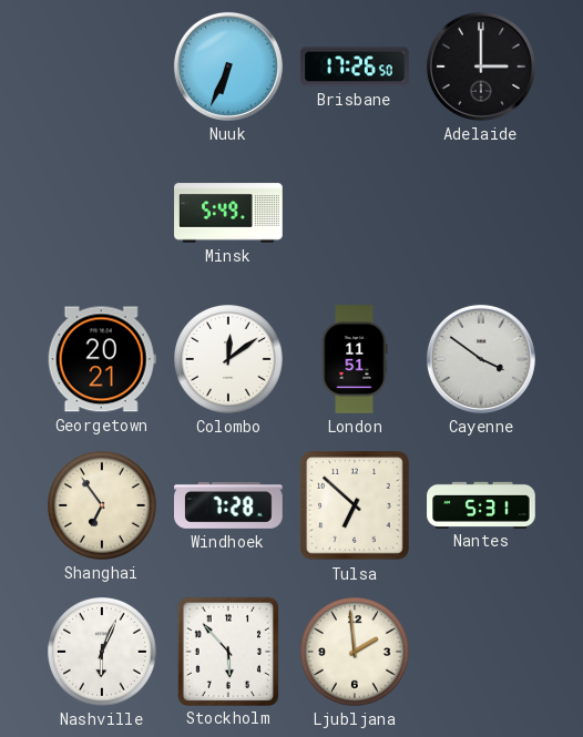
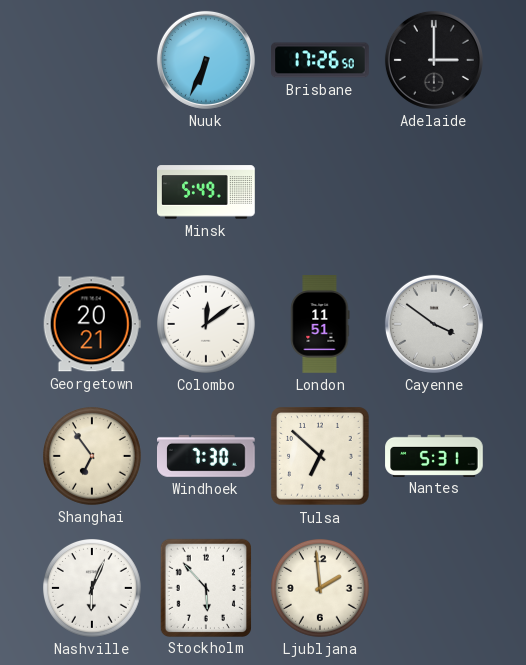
Windhoek: 7:28 -> 7:30 (206, 456)
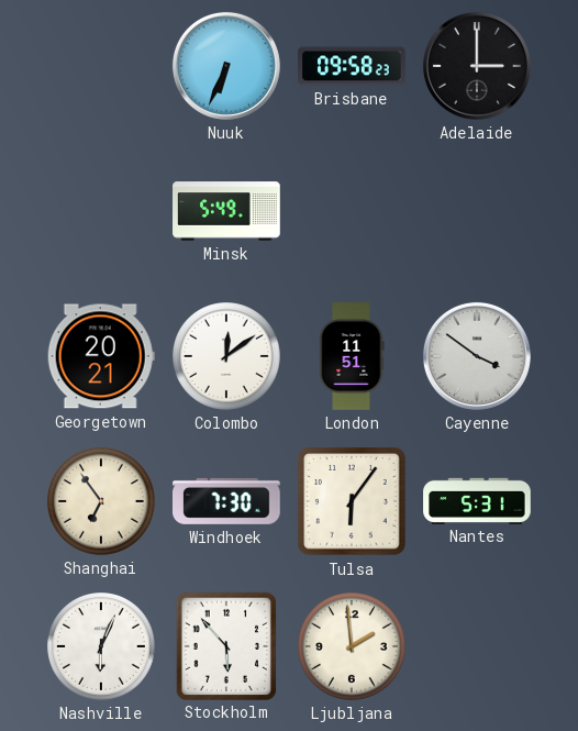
Brisbane: 17:26 -> 09:58 (352, 66)
Tulsa: 6:52 -> 6:06 (352, 501)
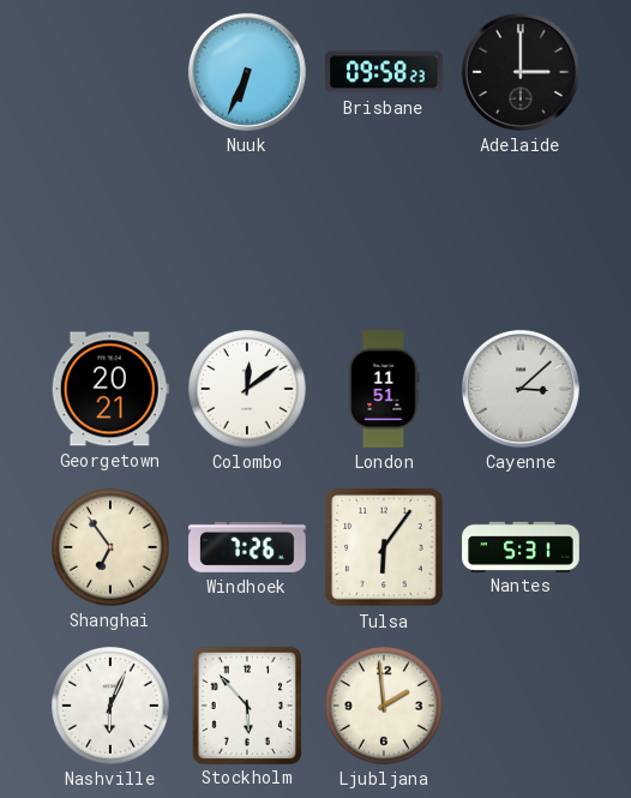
Minsk: 5:49 -> none (226, 211)
Cayenne: 3:51 -> 3:08 (521, 389)
Windhoek: 7:30 -> 7:26 (247, 547)
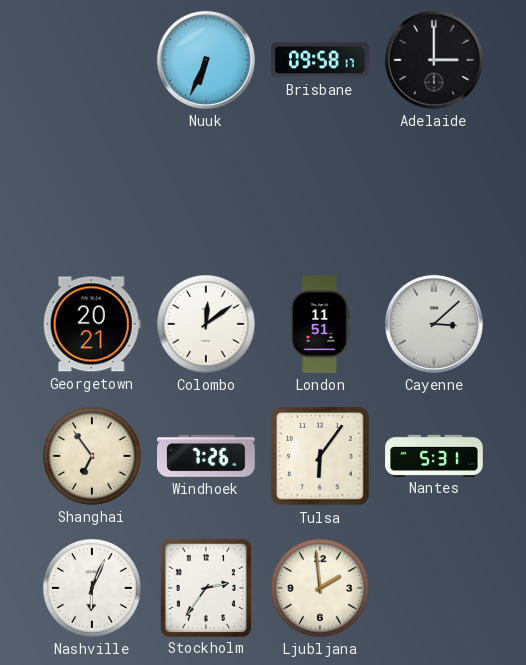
Brisbane: 09:58:23 -> 09:58:17 (320, 60)
Stockholm: 5:53 -> 2:36 (205, 587)
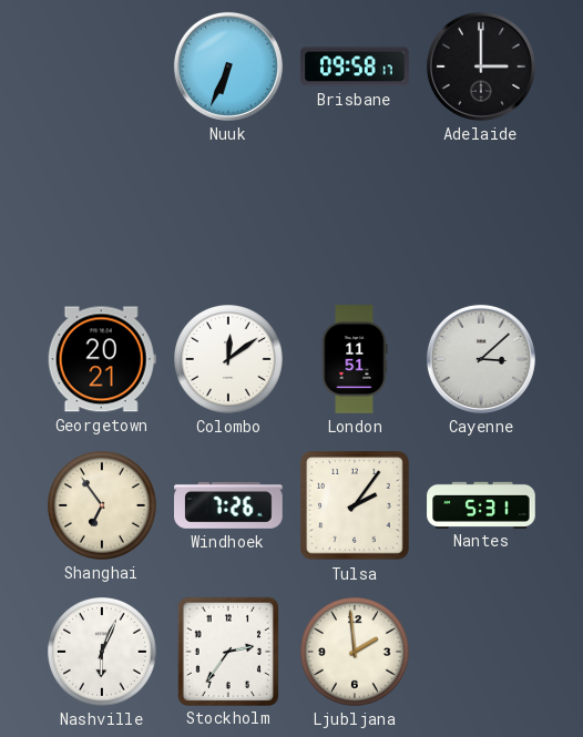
Tulsa: 6:06 -> 2:06 (355, 505)
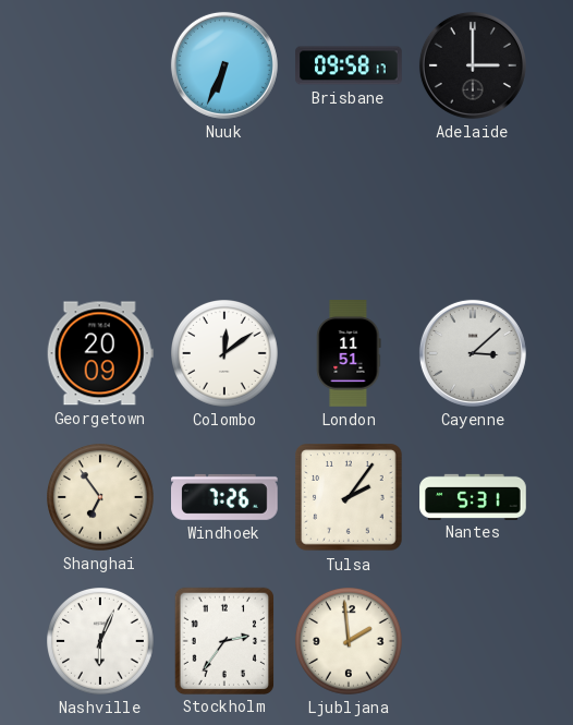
Georgetown: 20:21 -> 20:09 (100, 353)
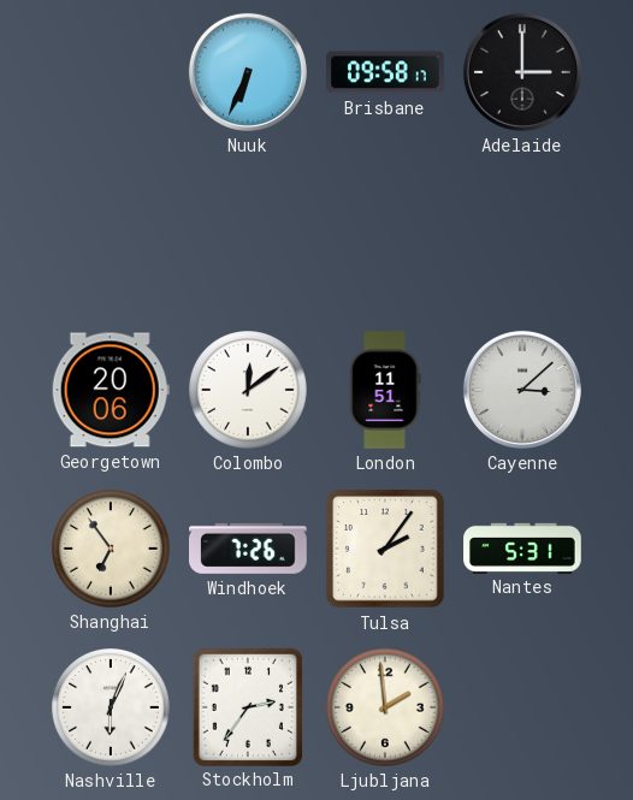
Georgetown: 20:09 -> 20:06 (111, 390)
